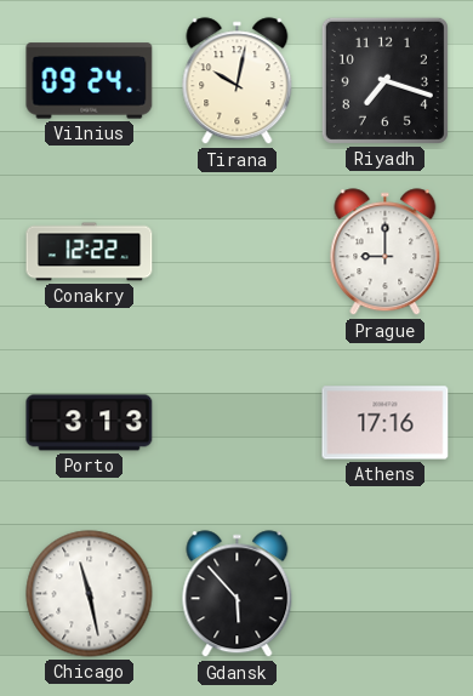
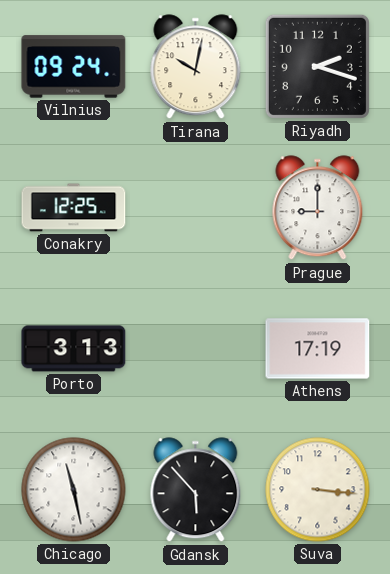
Riyadh: 7:18 -> 2:18 (317, 66)
Conakry: 12:22 -> 12:25 (74, 208)
Athens: 17:16 -> 17:19 (318, 349)
Suva: none -> 3:16 (318, 490)
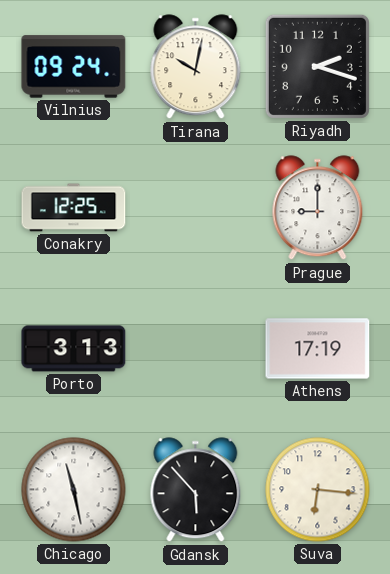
Suva: 3:16 -> 6:16 (318, 490)
